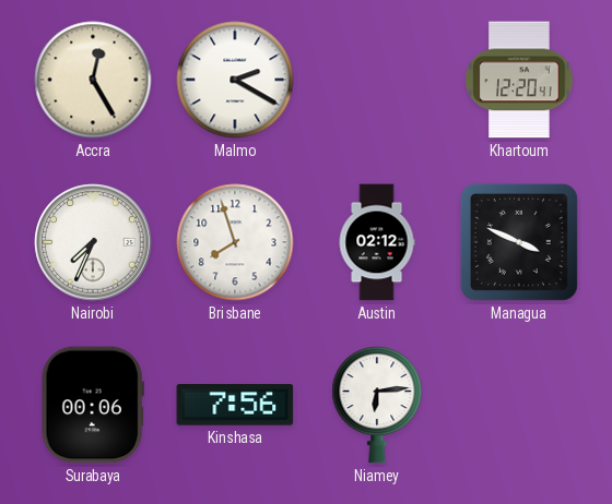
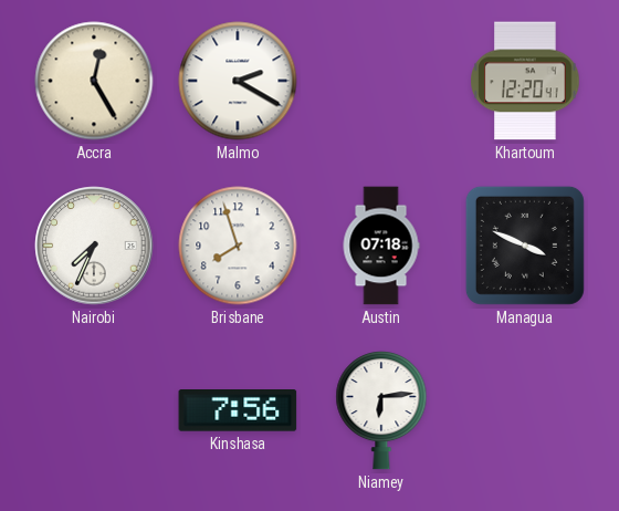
Austin: 02:12 -> 07:18 (381, 246)
Surabaya: 00:06 -> none (93, 405)
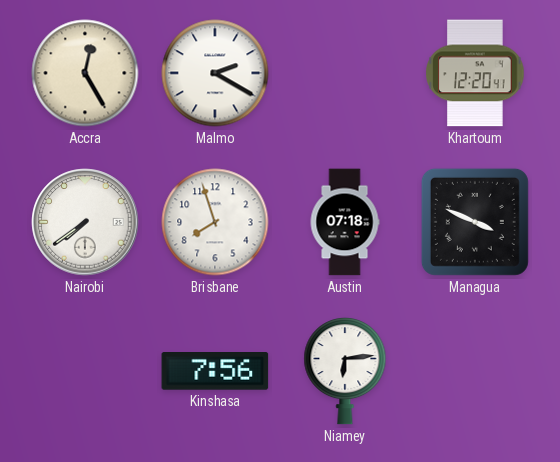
Nairobi: 7:34 -> 7:39 (85, 222)
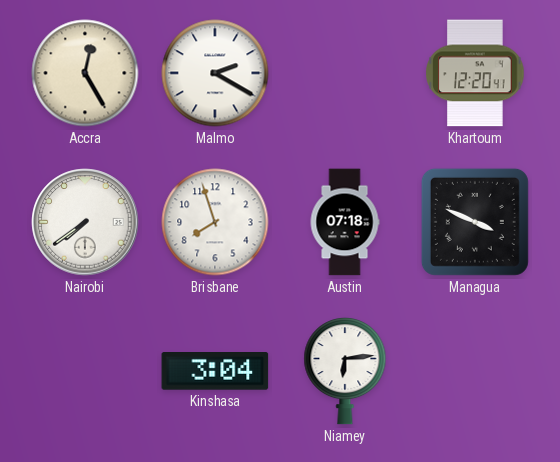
Kinshasa: 7:56 -> 3:04 (215, 372)
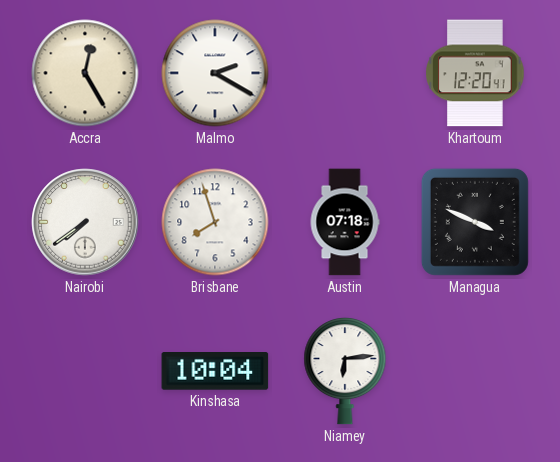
Kinshasa: 3:04 -> 10:04 (215, 372)
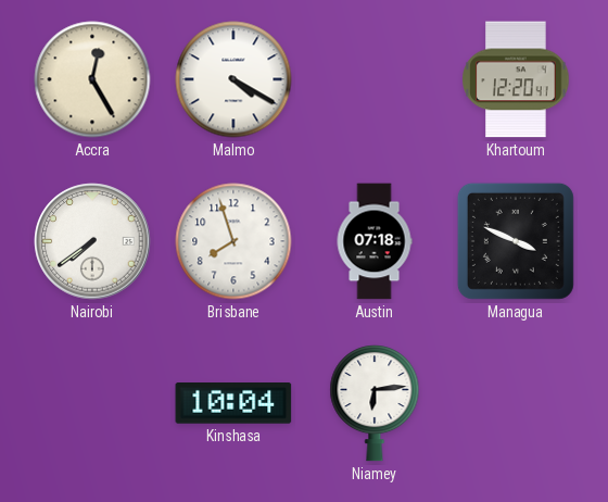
Malmo: 2:20 -> 4:20 (233, 79)
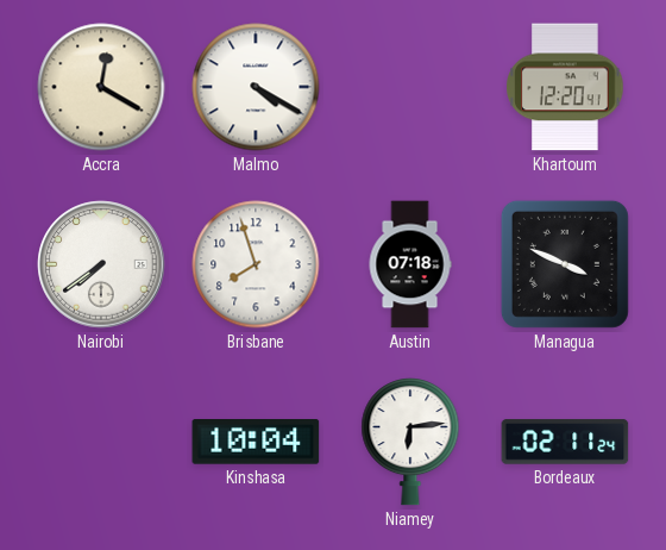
Accra: 12:25 -> 12:20 (101, 87)
Bordeaux: none -> 02:11 (565, 442)
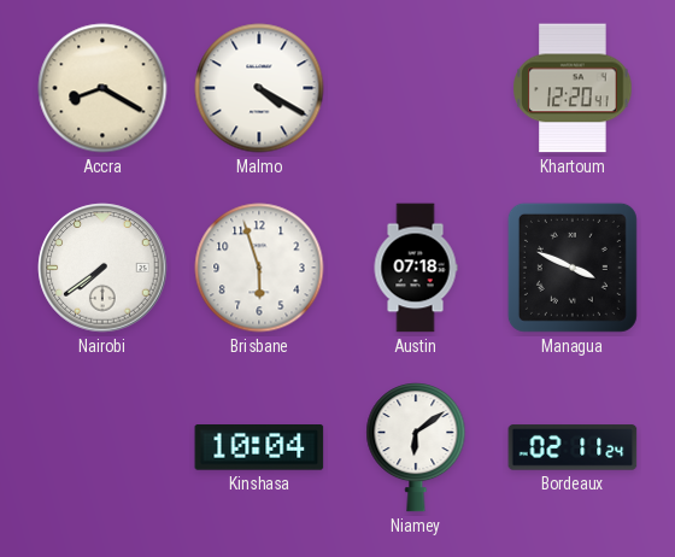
Accra: 12:20 -> 8:20 (102, 88)
Brisbane: 7:57 -> 5:57 (259, 268)
Niamey: 6:14 -> 6:09 (416, 448)
